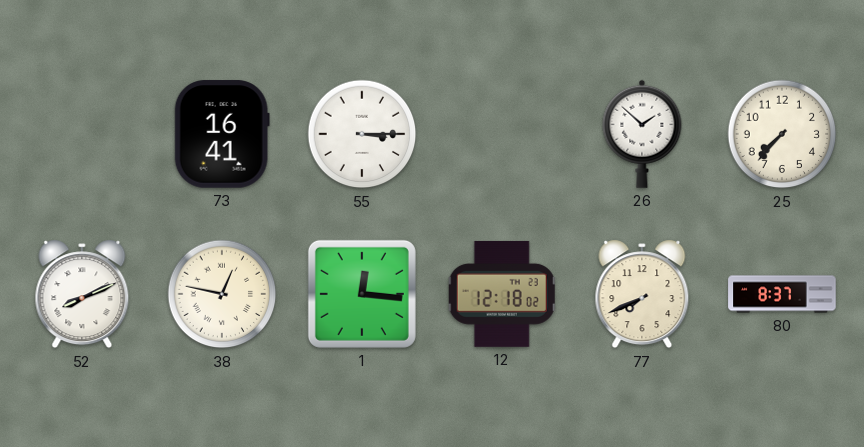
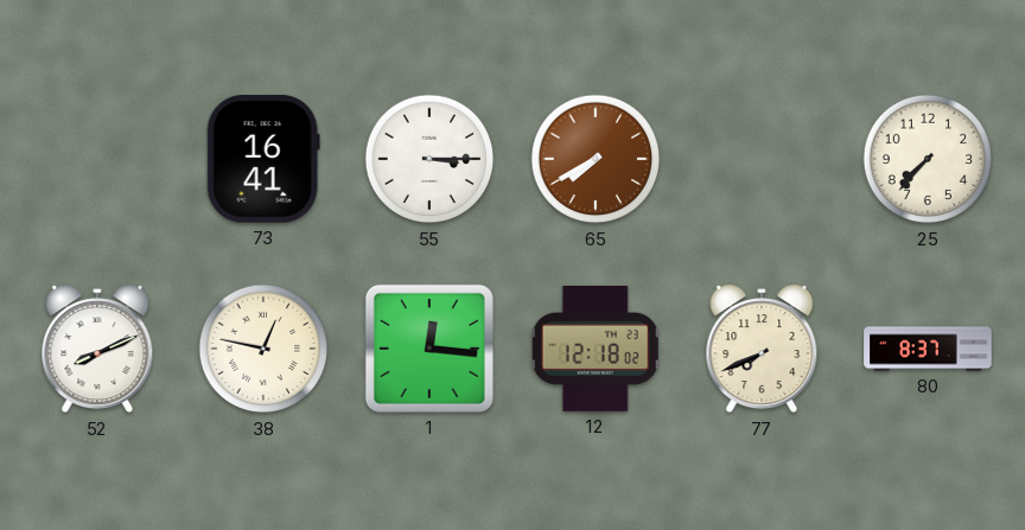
65: none -> 7:40 (596, 159)
26: 1:52 -> none (642, 134)
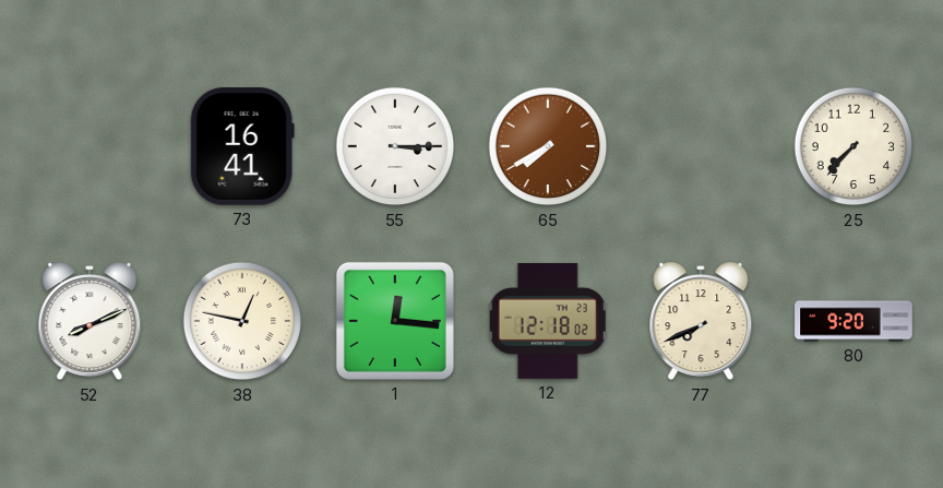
80: 8:37 -> 9:20 (854, 321)
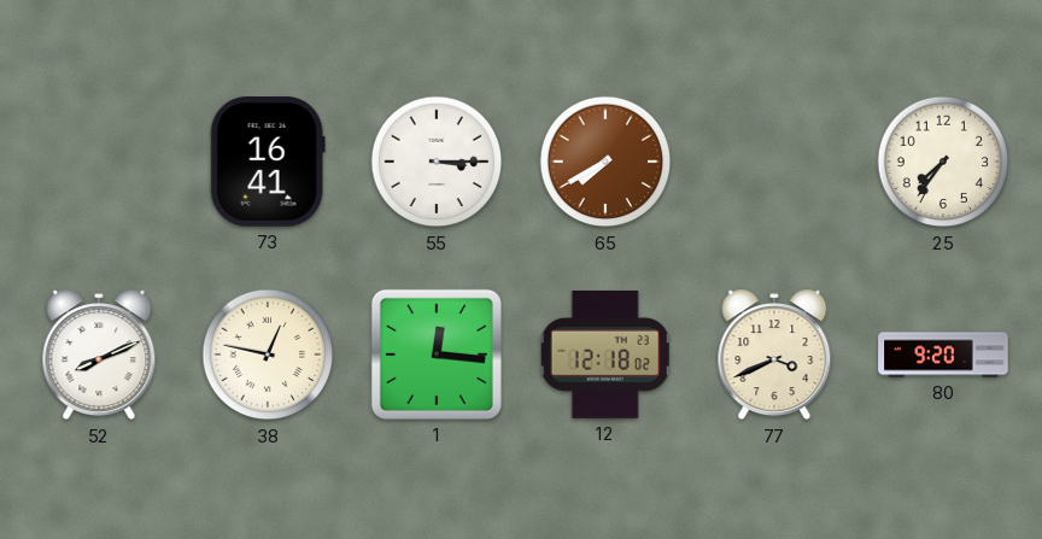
25: 7:37 -> 7:36 (943, 162)
77: 7:41 -> 3:41 (774, 355)
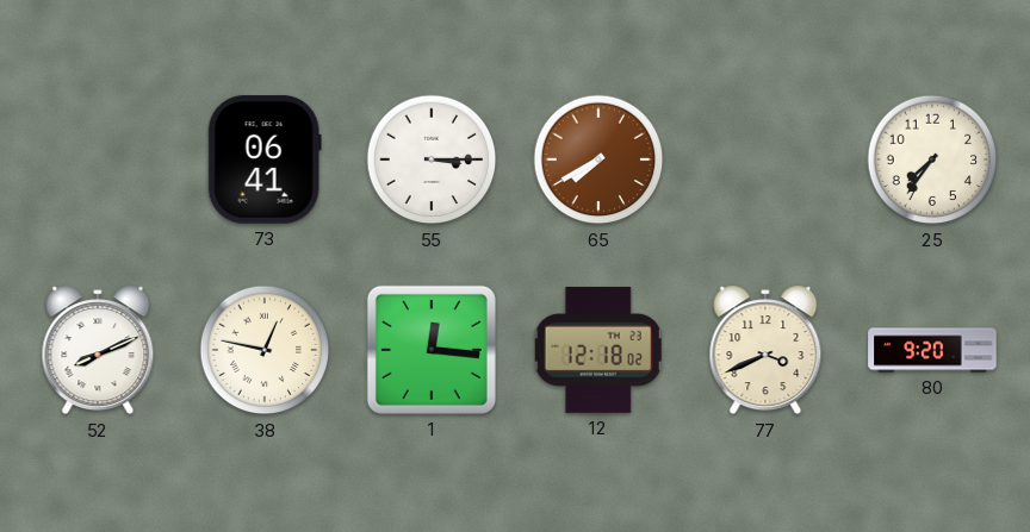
73: 16:41 -> 06:41 (265, 159)
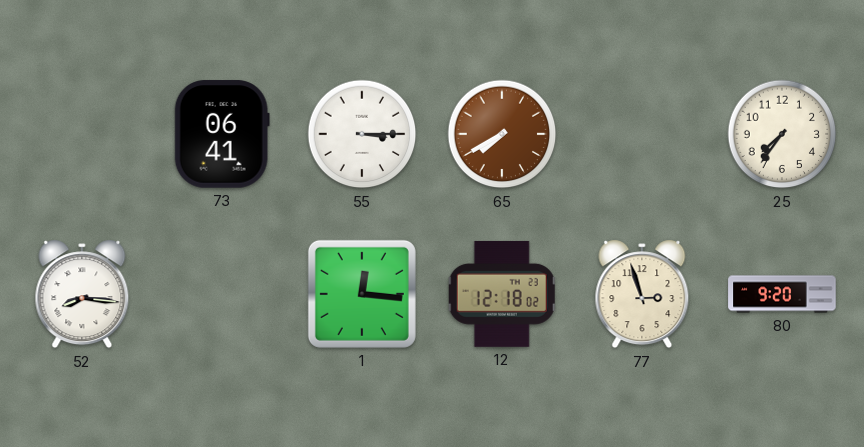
52: 8:11 -> 8:16 (82, 294)
38: 12:47 -> none (265, 350)
77: 3:41 -> 2:57 (642, 294)
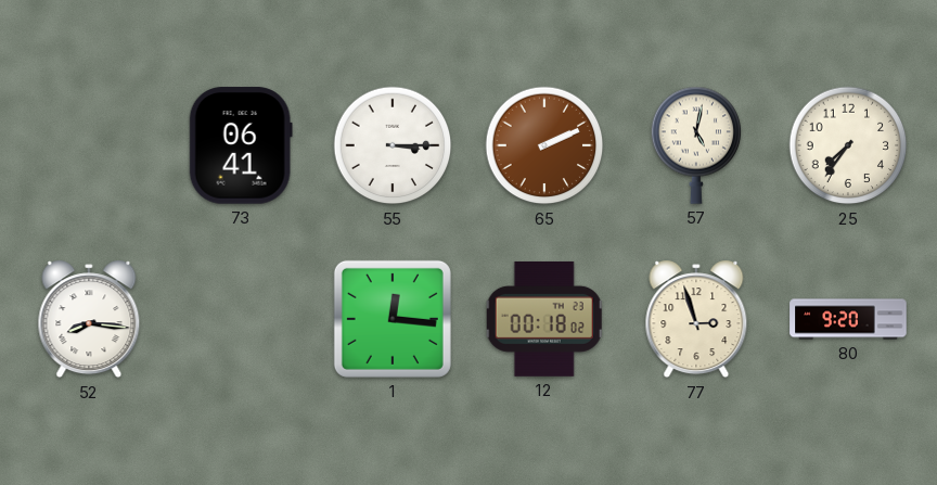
65: 7:40 -> 2:11 (544, 145)
57: none -> 5:02 (696, 145)
12: 12:18 -> 00:18 (544, 319)
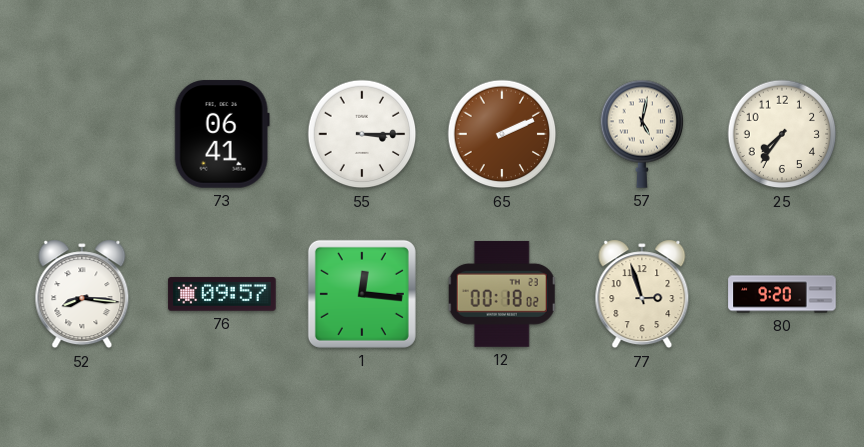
76: none -> 09:57 (222, 294)
